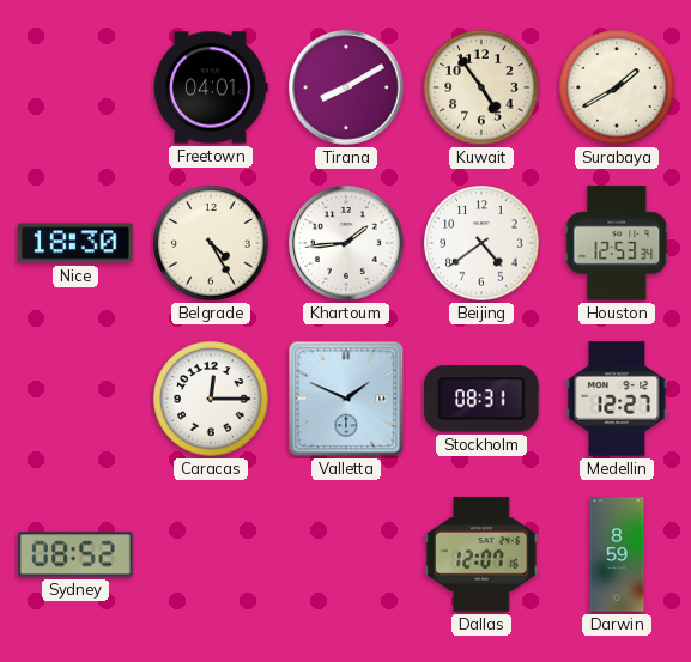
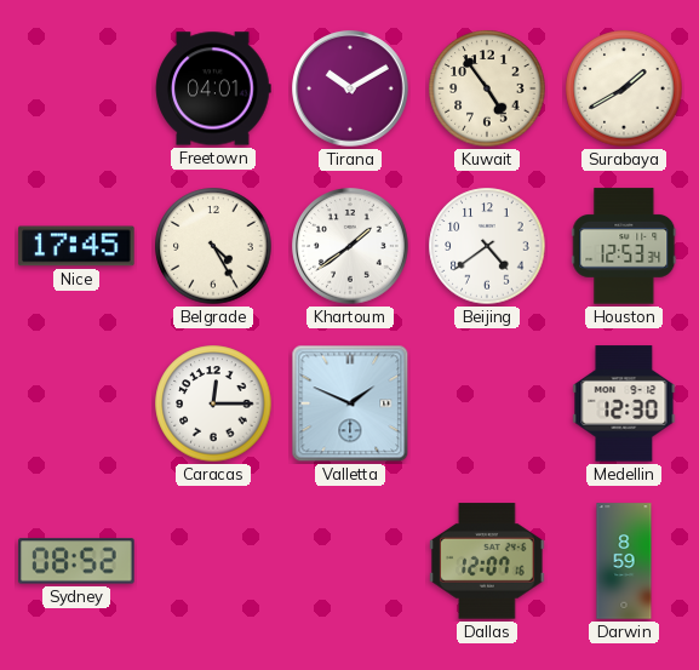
Tirana: 8:10 -> 10:10 (350, 88)
Nice: 18:30 -> 17:45 (76, 246)
Khartoum: 1:44 -> 1:39 (350, 246)
Stockholm: 08:31 -> none (481, 399)
Medellin: 12:27 -> 12:30 (624, 403)
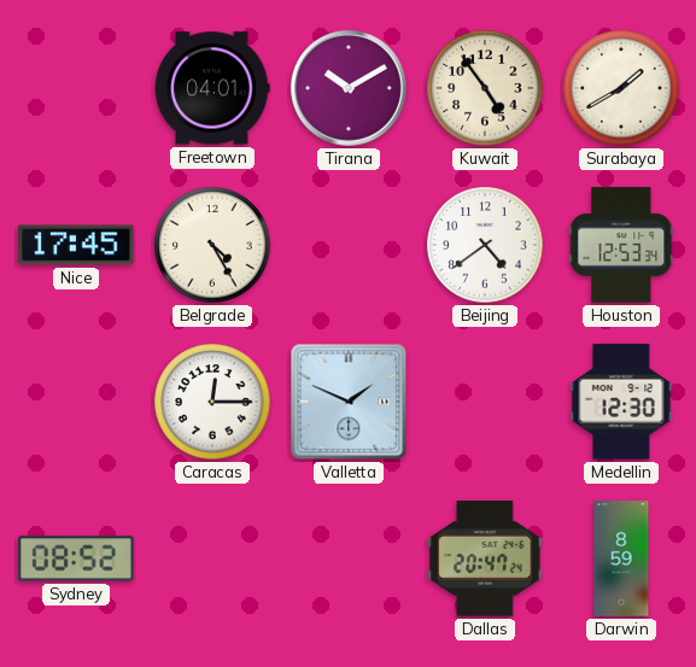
Khartoum: 1:39 -> none (350, 246)
Dallas: 12:07 -> 20:47 (485, 558)
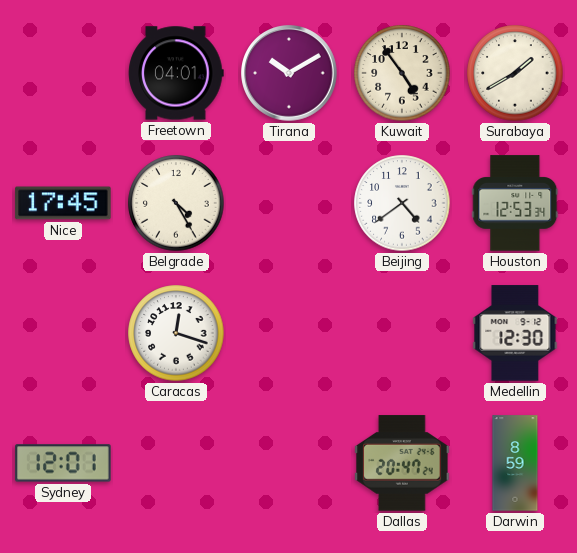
Caracas: 12:15 -> 12:18 (176, 333)
Valletta: 1:49 -> none (349, 402)
Sydney: 08:52 -> 12:01 (63, 463)
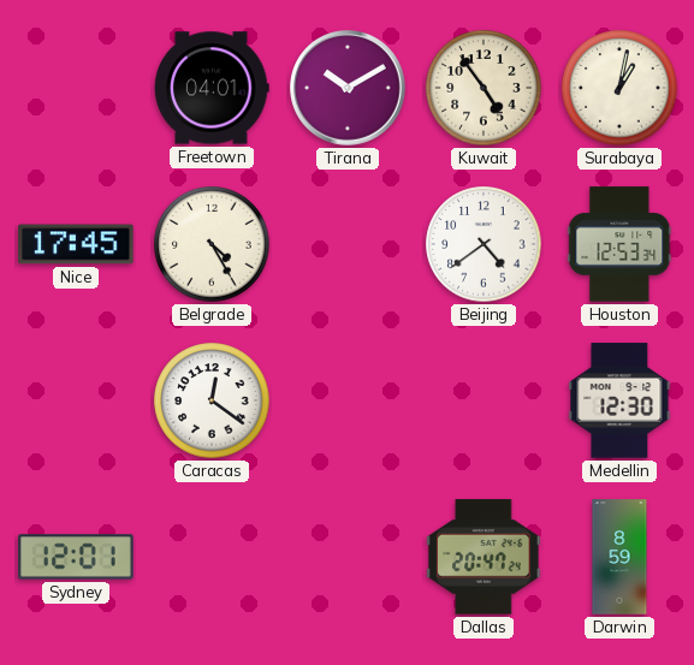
Surabaya: 1:40 -> 1:02 (619, 88)
Caracas: 12:18 -> 12:21 (212, 400)
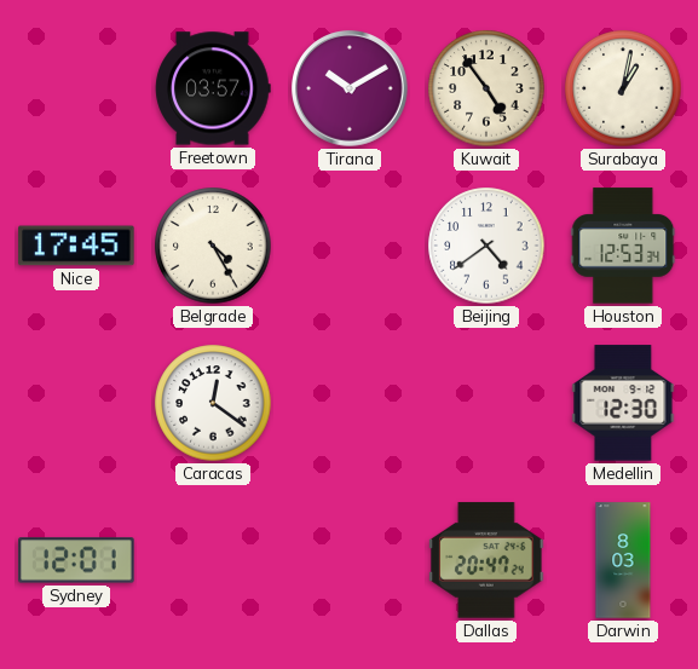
Freetown: 04:01 -> 03:57 (213, 88)
Darwin: 8:59 -> 8:03 (623, 560)
